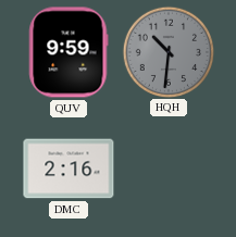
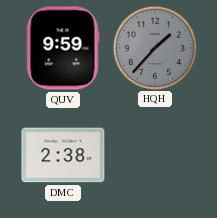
HQH: 10:31 -> 1:37 (154, 47)
DMC: 2:16 -> 2:38 (63, 155)
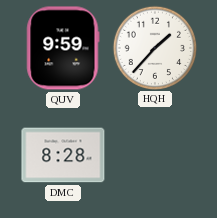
HQH dial: grey -> white (154, 47)
DMC: 2:38 -> 8:28 (63, 155)
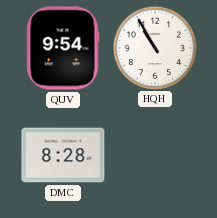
QUV: 9:59 -> 9:54 (63, 48)
HQH: 1:37 -> 10:55 (154, 47)
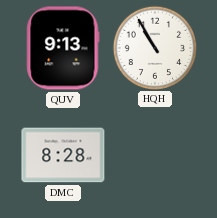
QUV: 9:54 -> 9:13 (63, 48)
